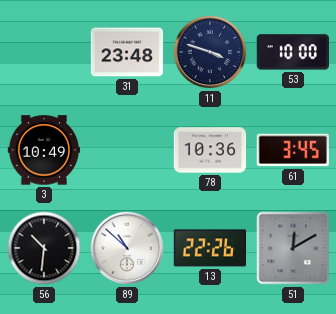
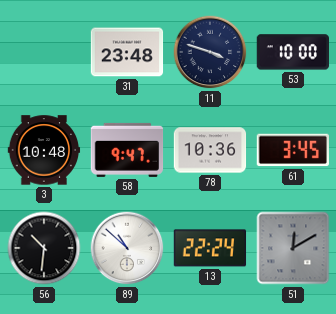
3: 10:49 -> 10:48 (44, 150)
58: none -> 9:47 (127, 150)
13: 22:26 -> 22:24 (210, 248)
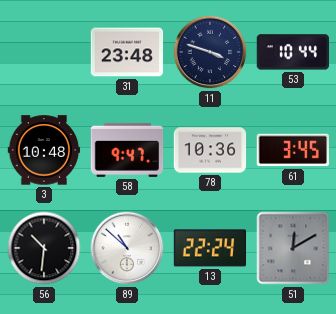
53: 10:00 -> 10:44 (292, 52)
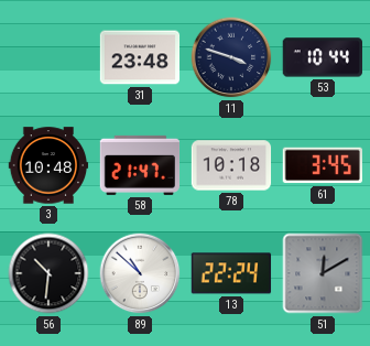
58: 9:47 -> 21:47 (140, 165)
78: 10:36 -> 10:18 (231, 165)
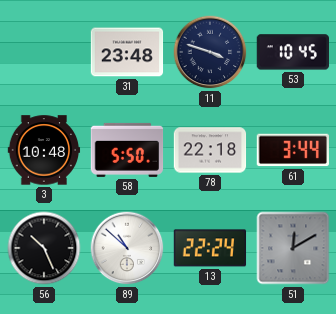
53: 10:44 -> 10:45 (292, 52)
58: 21:47 -> 5:50 (127, 150)
78: 10:18 -> 22:18 (210, 150)
61: 3:45 -> 3:44 (293, 150)
56: 10:31 -> 10:26 (44, 248)
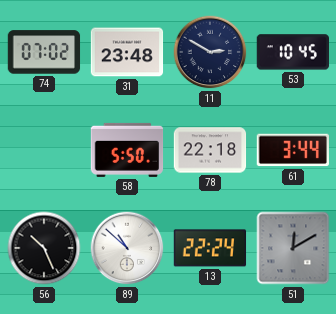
74: none -> 07:02 (44, 52)
11: 3:48 -> 2:50 (210, 52)
3: 10:48 -> none (44, 150)
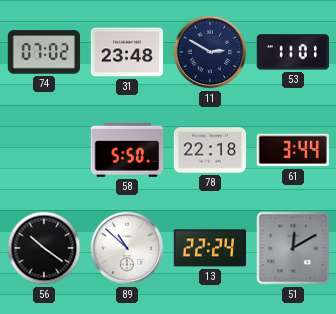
53: 10:45 -> 11:01 (292, 52)
56: 10:26 -> 10:21 (44, 248)
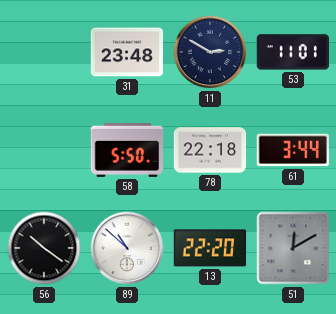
74: 07:02 -> none (44, 52)
13: 22:24 -> 22:20 (210, 248)
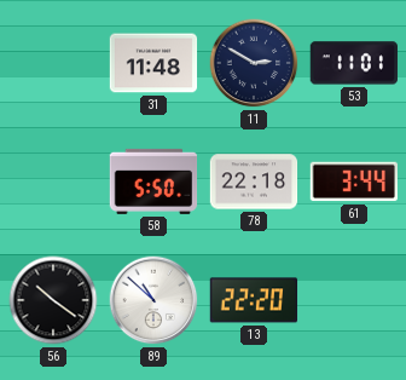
31: 23:48 -> 11:48 (153, 63)
51: 12:10 -> none (293, 248)
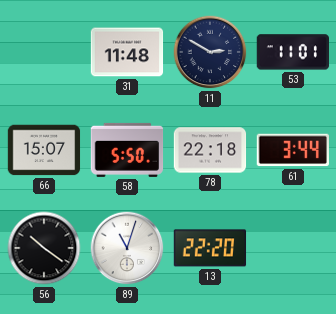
66: none -> 15:07 (44, 150)
89: 10:52 -> 11:03 (127, 248)
